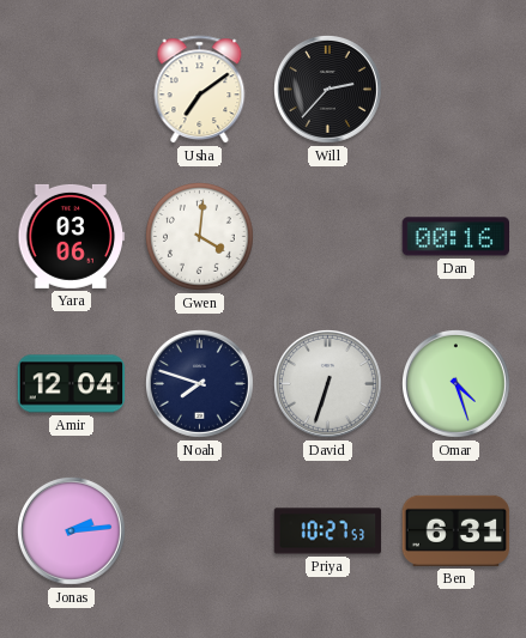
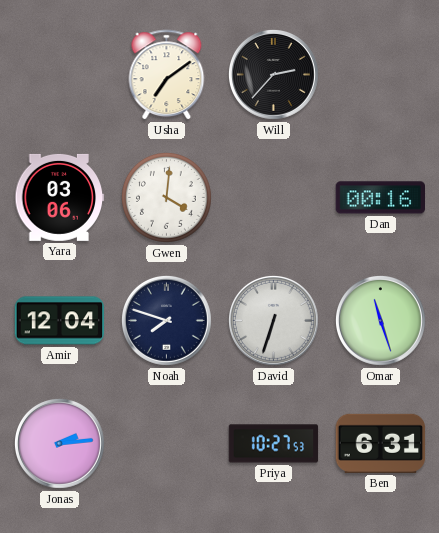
Omar: 4:27 -> 11:27 (380, 320)
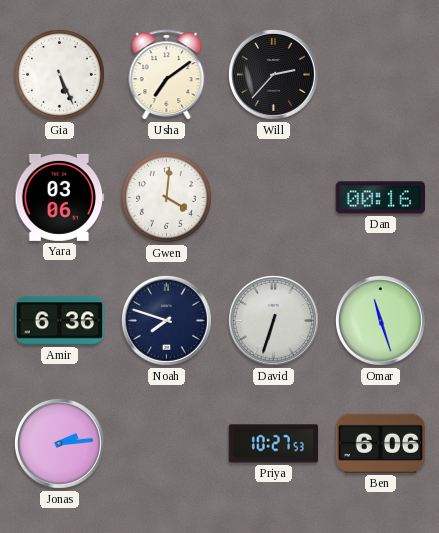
Gia: none -> 5:26 (59, 74)
Amir: 12:04 -> 6:36 (60, 321)
Ben: 6:31 -> 6:06 (381, 443)
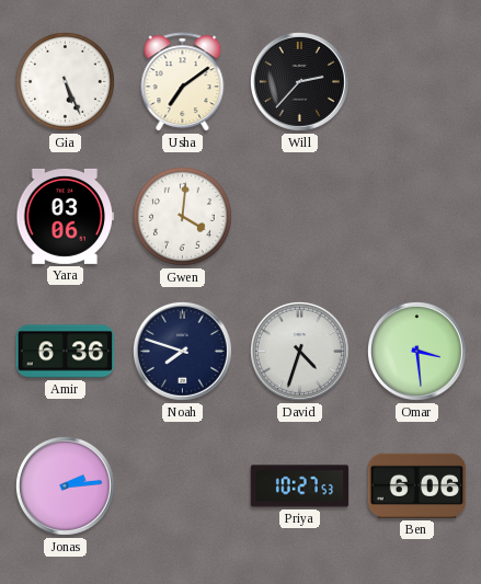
Dan: 00:16 -> none (381, 198)
David: 6:33 -> 4:33 (299, 351)
Omar: 11:27 -> 3:29 (416, 351)
